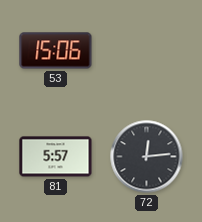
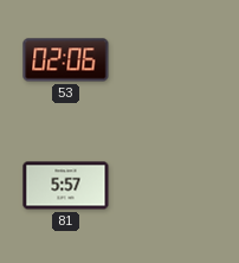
53: 15:06 -> 02:06 (66, 60)
72: 12:14 -> none (147, 157)
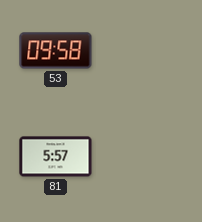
53: 02:06 -> 09:58 (56, 51)
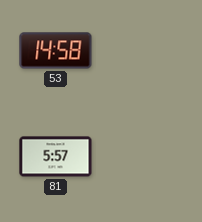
53: 09:58 -> 14:58 (56, 51)
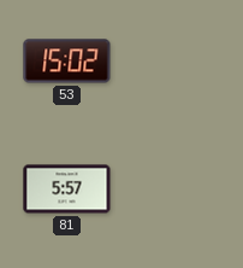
53: 14:58 -> 15:02 (67, 62)
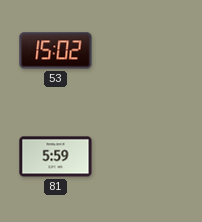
81: 5:57 -> 5:59 (56, 157)
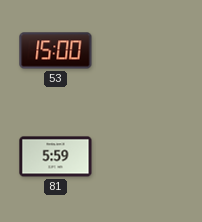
53: 15:02 -> 15:00 (56, 51)
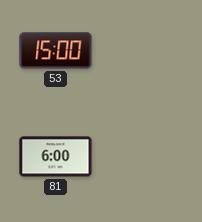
81: 5:59 -> 6:00 (56, 157)
